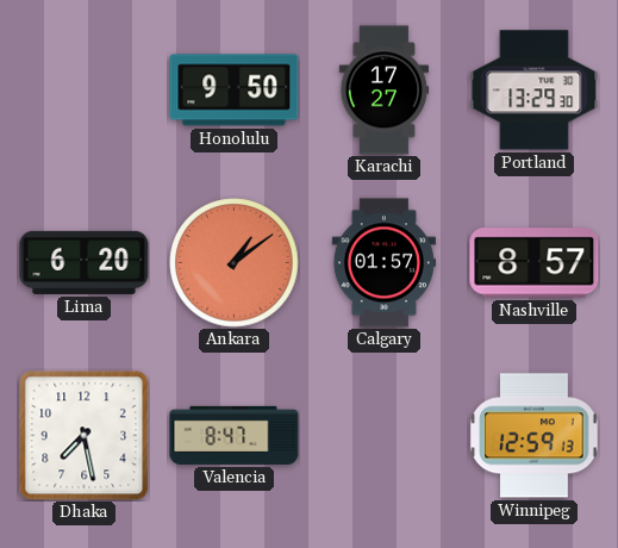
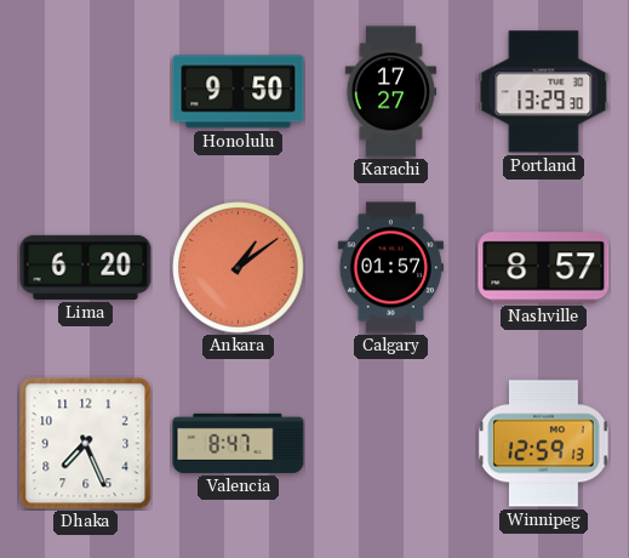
Dhaka: 7:28 -> 7:26 (86, 444)
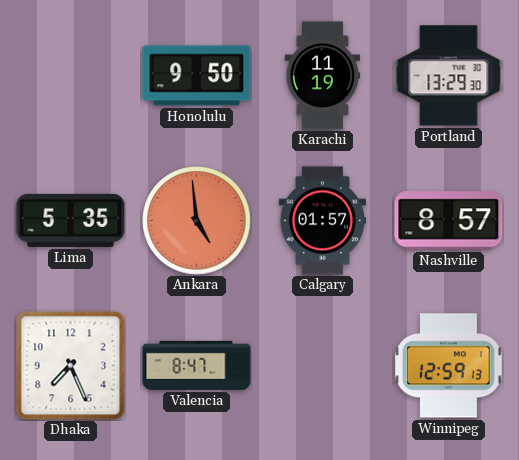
Karachi: 17:27 -> 11:19 (323, 76)
Lima: 6:20 -> 5:35 (71, 220)
Ankara: 1:09 -> 4:59 (197, 221)
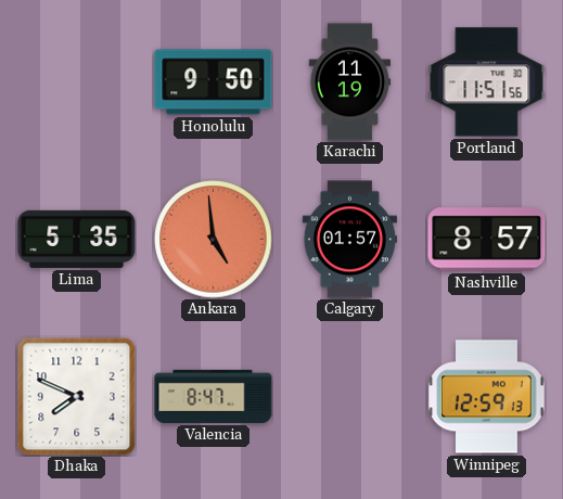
Portland: 13:29 -> 11:51 (487, 82)
Dhaka: 7:26 -> 7:49 (77, 397)
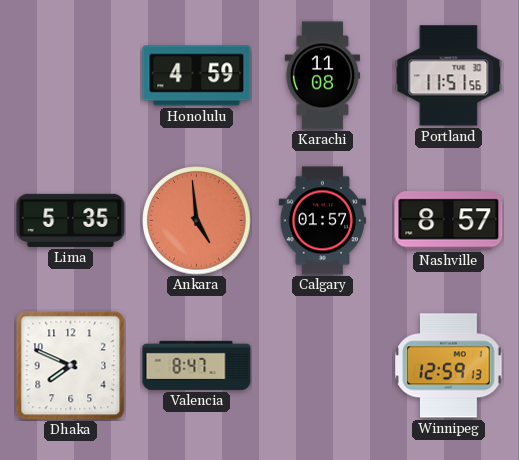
Honolulu: 9:50 -> 4:59 (197, 76)
Karachi: 11:19 -> 11:08 (323, 76)
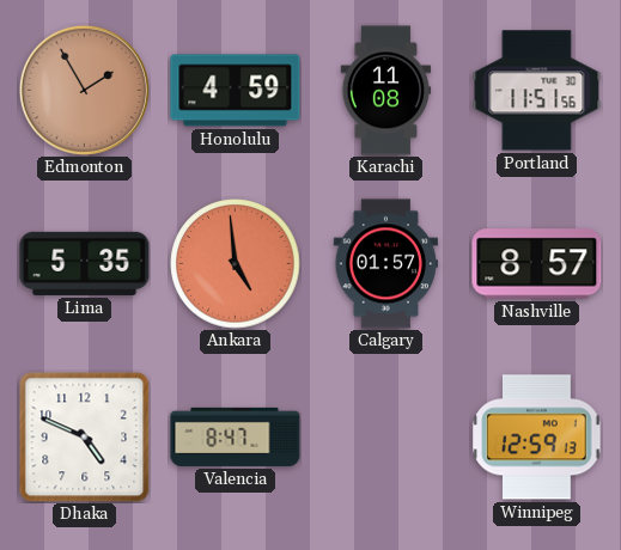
Edmonton: none -> 1:55 (84, 90)
Dhaka: 7:49 -> 4:49 (85, 438)
